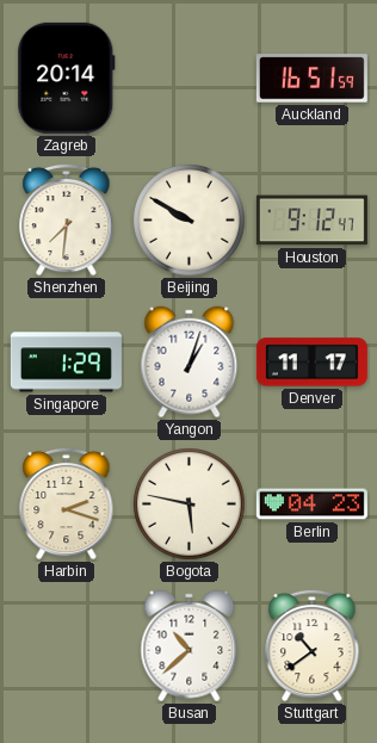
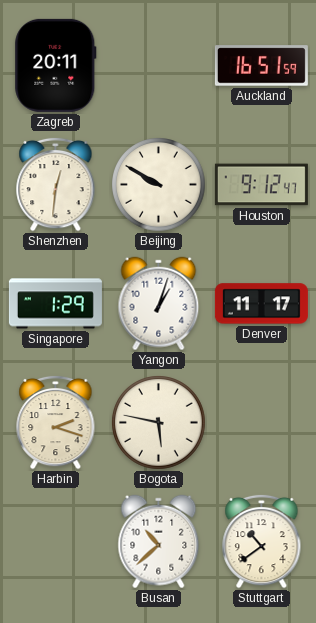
Zagreb: 20:14 -> 20:11 (56, 65)
Shenzhen: 7:31 -> 12:31 (56, 184)
Berlin: 04:23 -> none (311, 504)
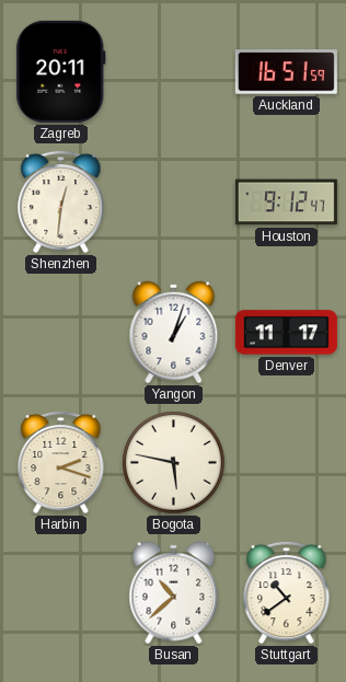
Beijing: 9:50 -> none (159, 185)
Singapore: 1:29 -> none (55, 304)
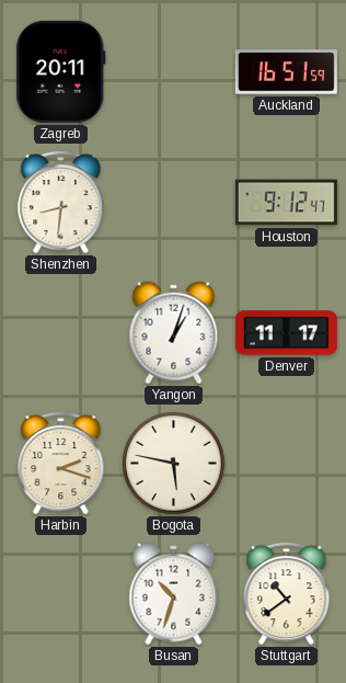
Shenzhen: 12:31 -> 8:31 (61, 202)
Busan: 10:38 -> 10:33 (174, 594)
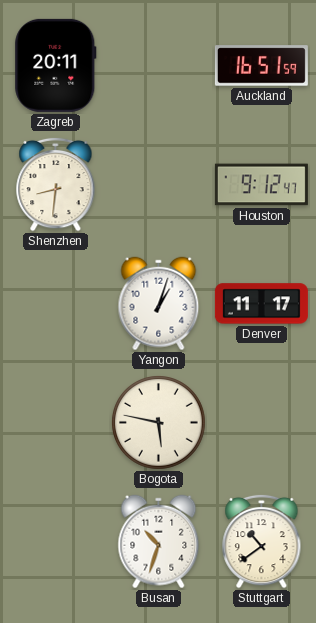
Harbin: 2:18 -> none (61, 463)
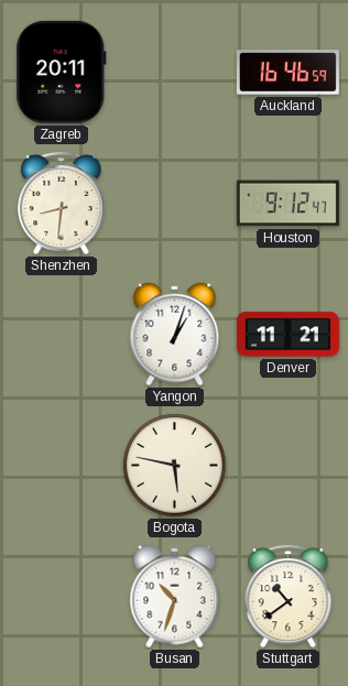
Auckland: 16:51 -> 16:46 (287, 73)
Denver: 11:17 -> 11:21 (287, 335)
